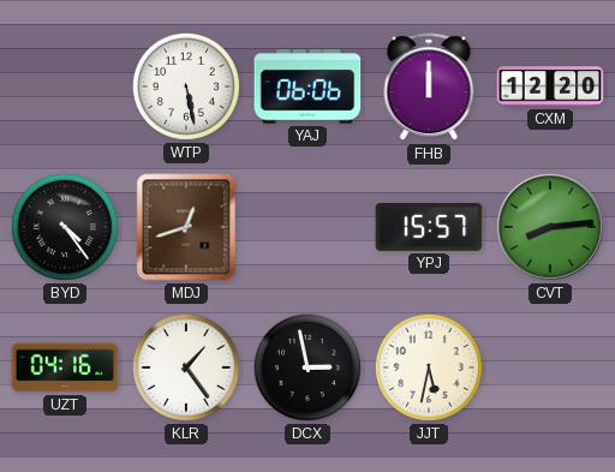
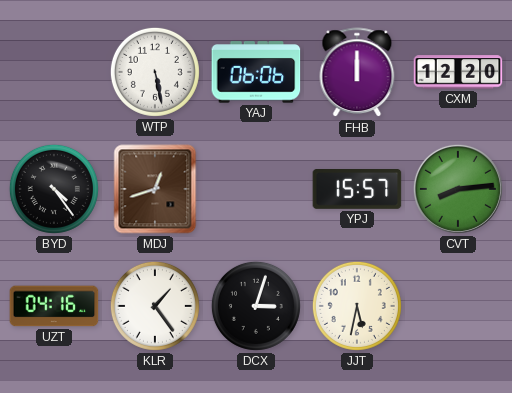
DCX: 2:58 -> 3:03 (256, 306)
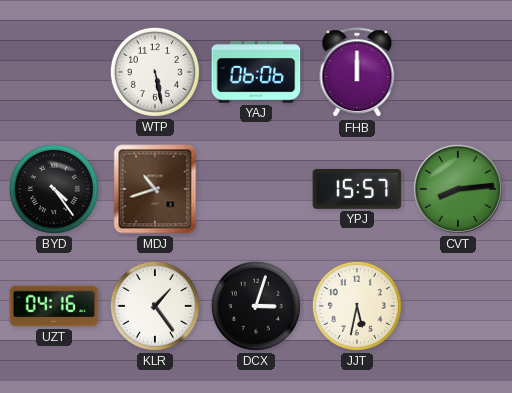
CXM: 12:20 -> none (458, 72)
MDJ: 12:42 -> 10:42 (155, 189)
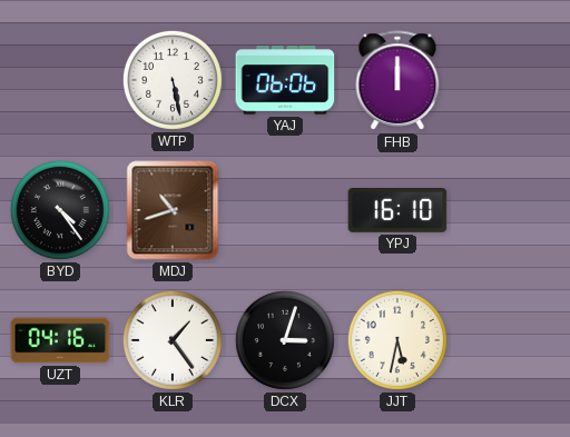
YPJ: 15:57 -> 16:10 (397, 211)
CVT: 8:14 -> none (458, 189)
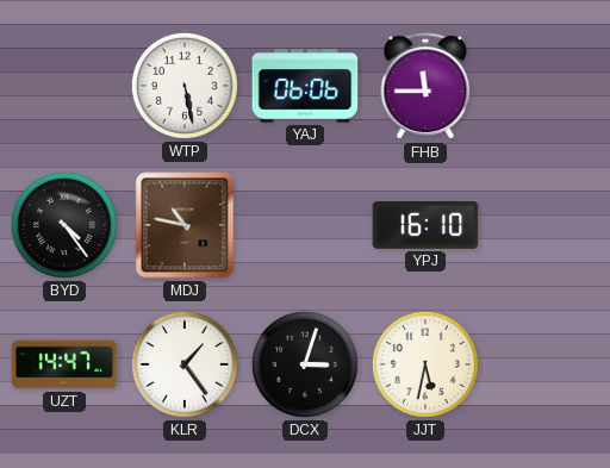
FHB: 12:00 -> 11:45 (425, 87)
MDJ: 10:42 -> 10:47 (185, 225)
UZT: 04:16 -> 14:47 (64, 364)
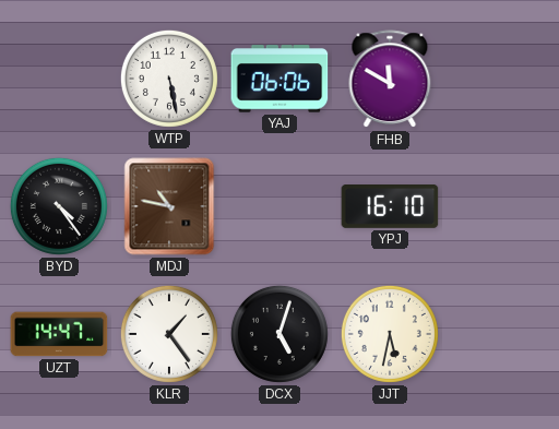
FHB: 11:45 -> 11:50 (390, 80)
DCX: 3:03 -> 5:03 (279, 334)
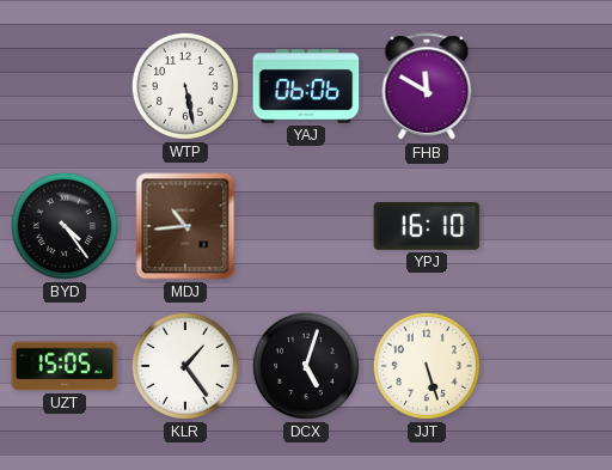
MDJ: 10:47 -> 10:44 (185, 226)
UZT: 14:47 -> 15:05 (65, 366)
JJT: 5:32 -> 5:27 (427, 366)
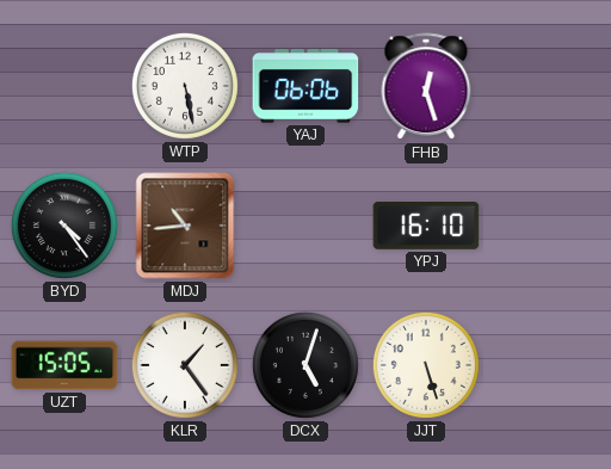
FHB: 11:50 -> 12:27 (426, 87)
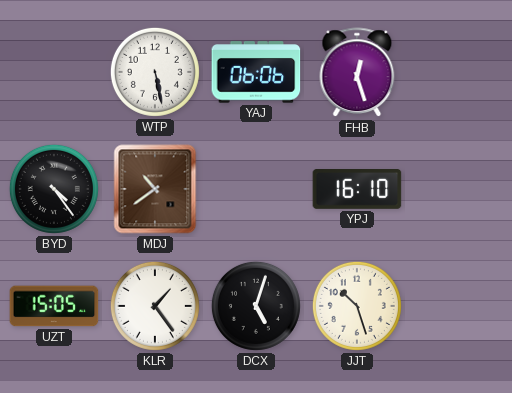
MDJ: 10:44 -> 10:39 (155, 189)
JJT: 5:27 -> 10:27 (357, 306)
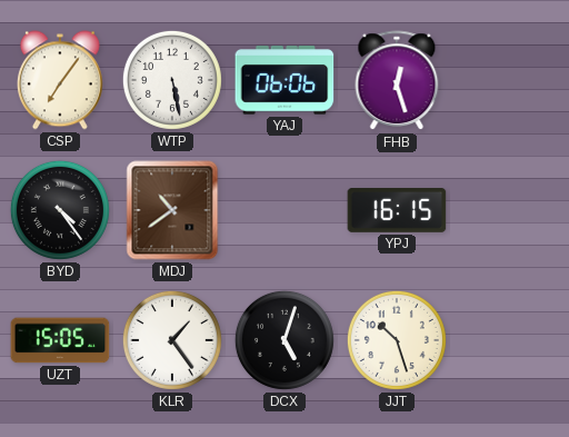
CSP: none -> 7:06 (60, 80)
YPJ: 16:10 -> 16:15 (397, 211)
